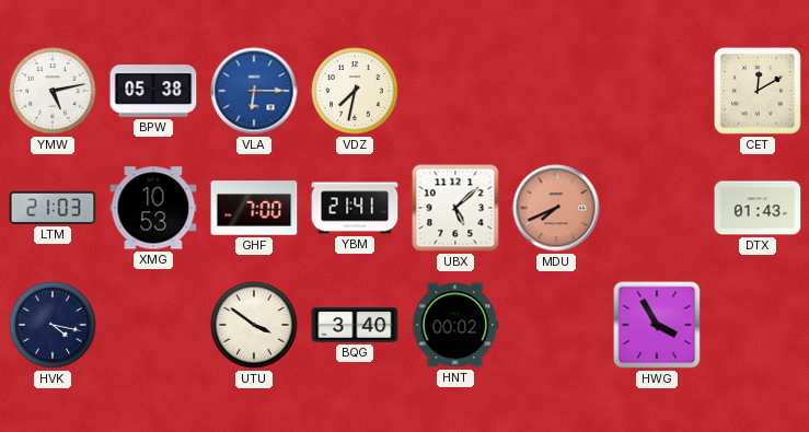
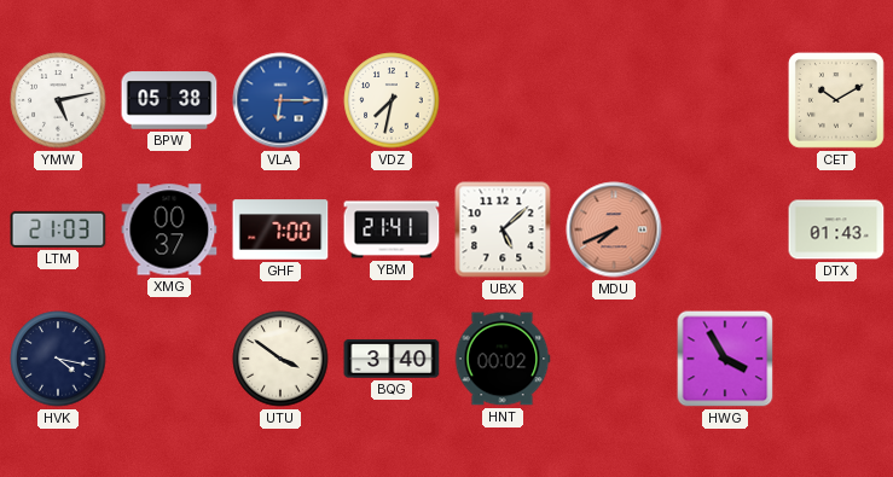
CET: 12:10 -> 10:10 (836, 100)
XMG: 10:53 -> 00:37 (169, 229)
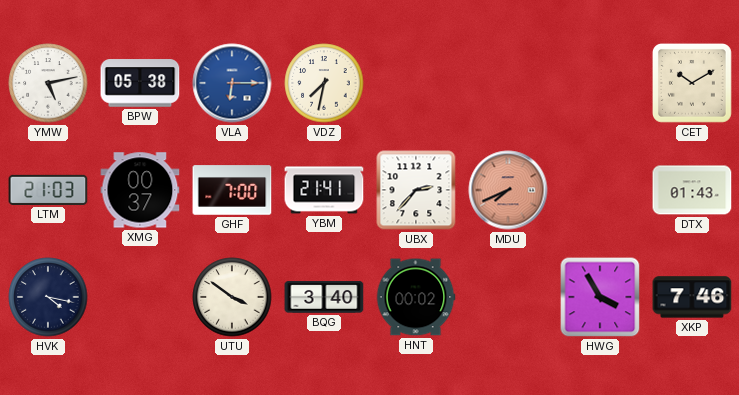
UBX: 5:08 -> 2:37 (416, 190)
XKP: none -> 7:46 (692, 297)
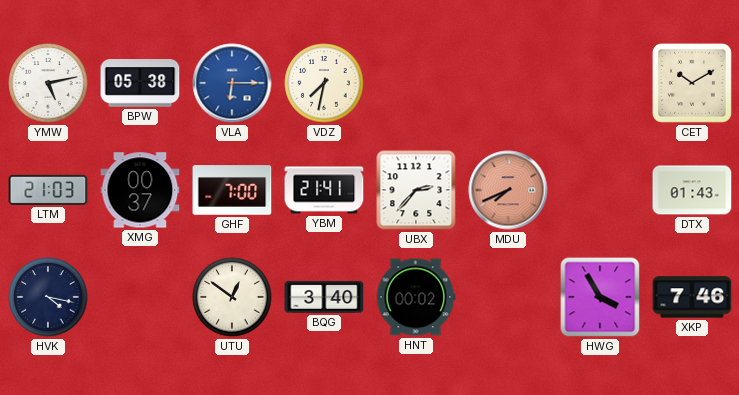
UTU: 3:51 -> 12:51 (232, 297)
